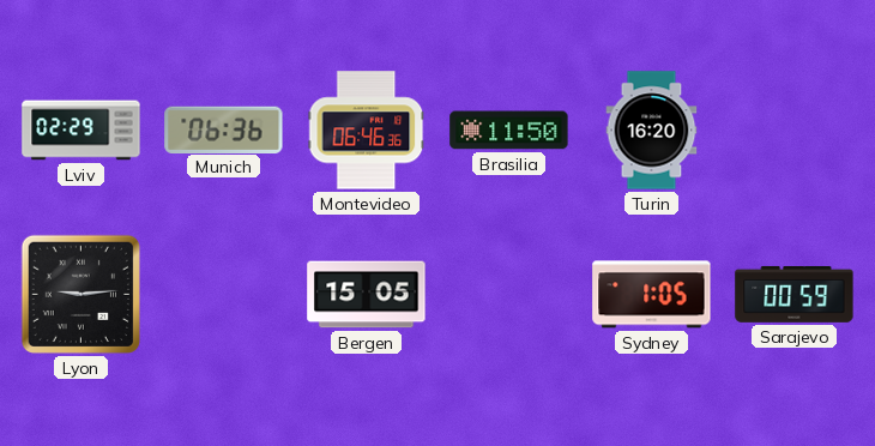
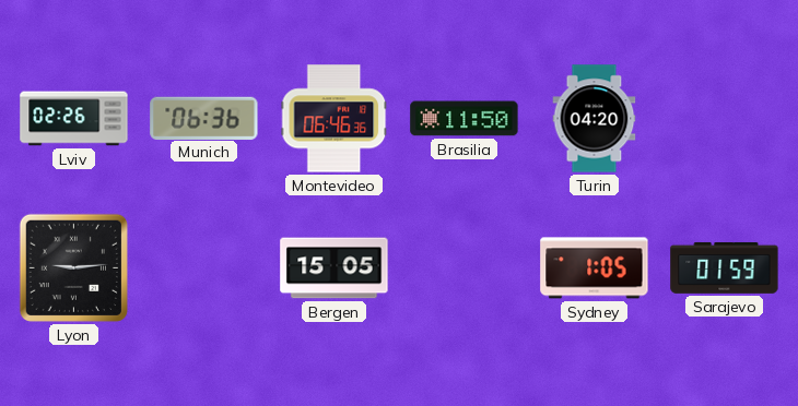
Lviv: 02:29 -> 02:26 (74, 119)
Turin: 16:20 -> 04:20 (595, 119)
Sarajevo: 00:59 -> 01:59 (725, 267)
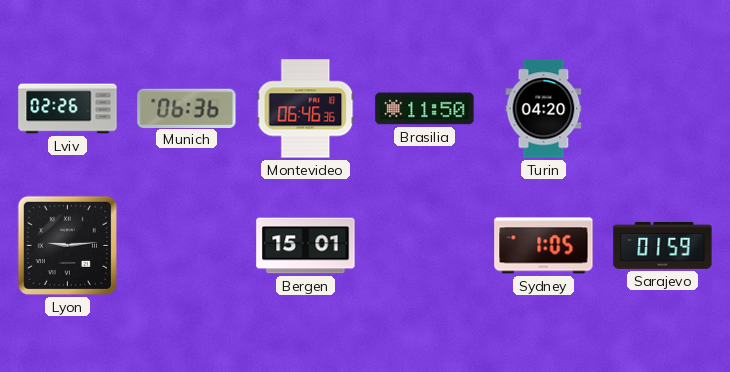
Bergen: 15:05 -> 15:01 (306, 246)
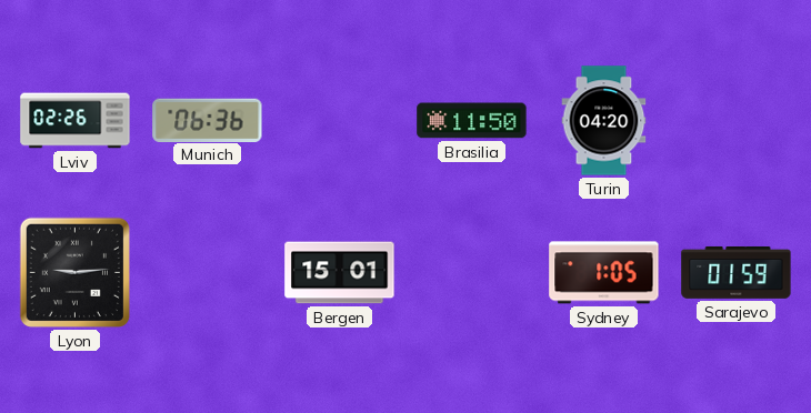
Montevideo: 06:46 -> none (306, 109)
